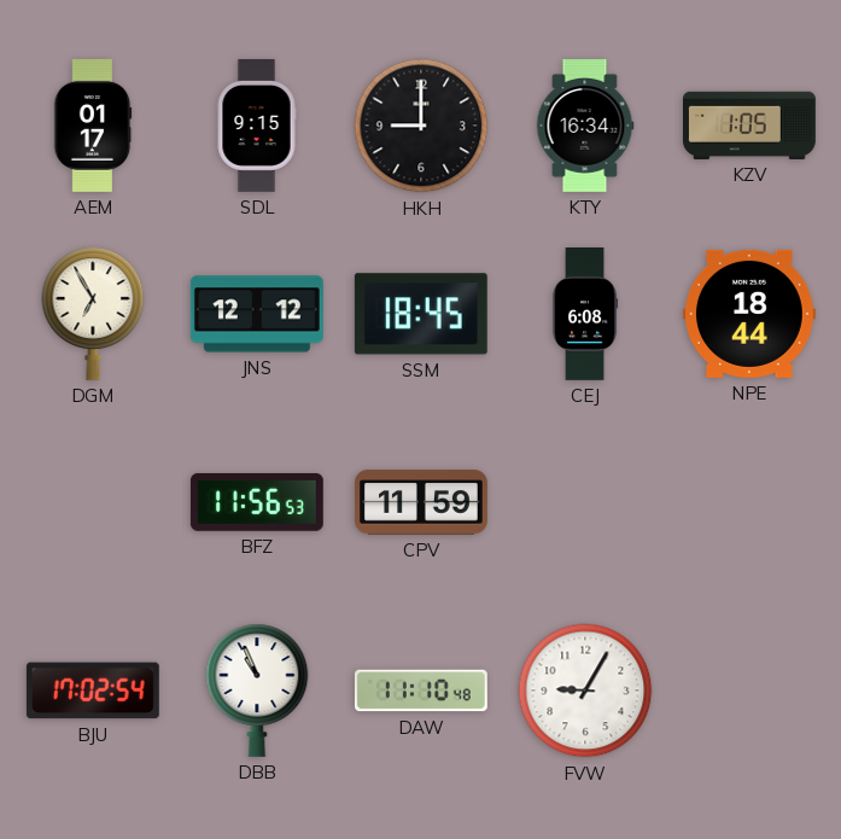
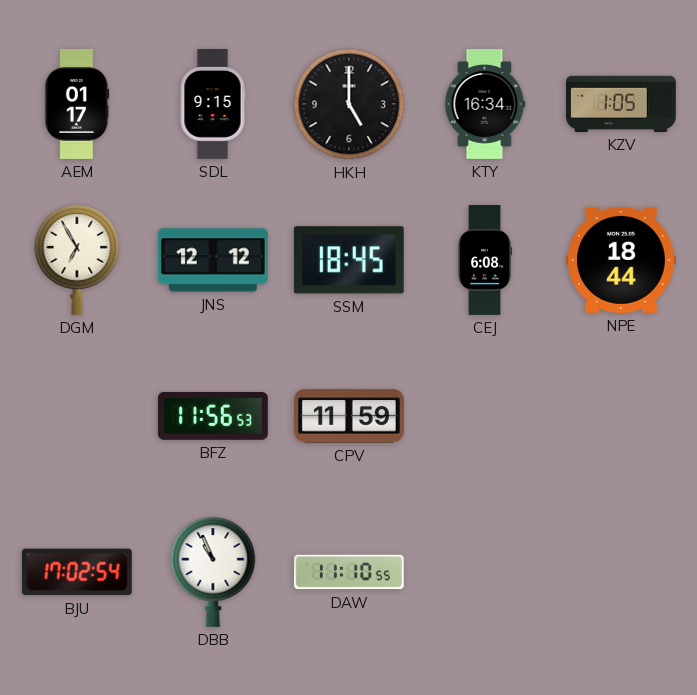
HKH: 9:00 -> 5:00 (349, 104)
DAW: 11:10:48 -> 11:10:55 (349, 572)
FVW: 9:05 -> none (585, 691)
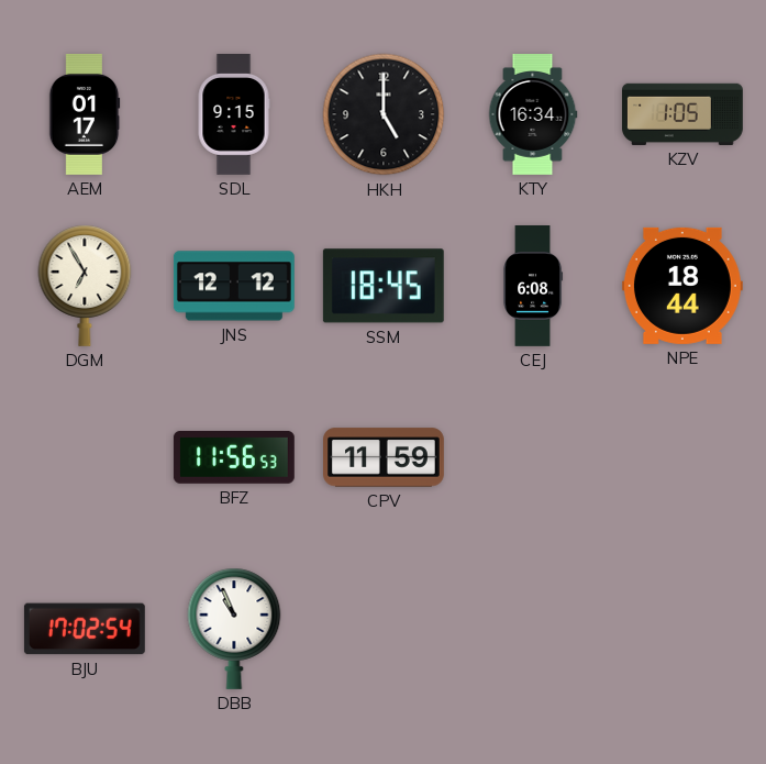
DAW: 11:10 -> none (349, 572)
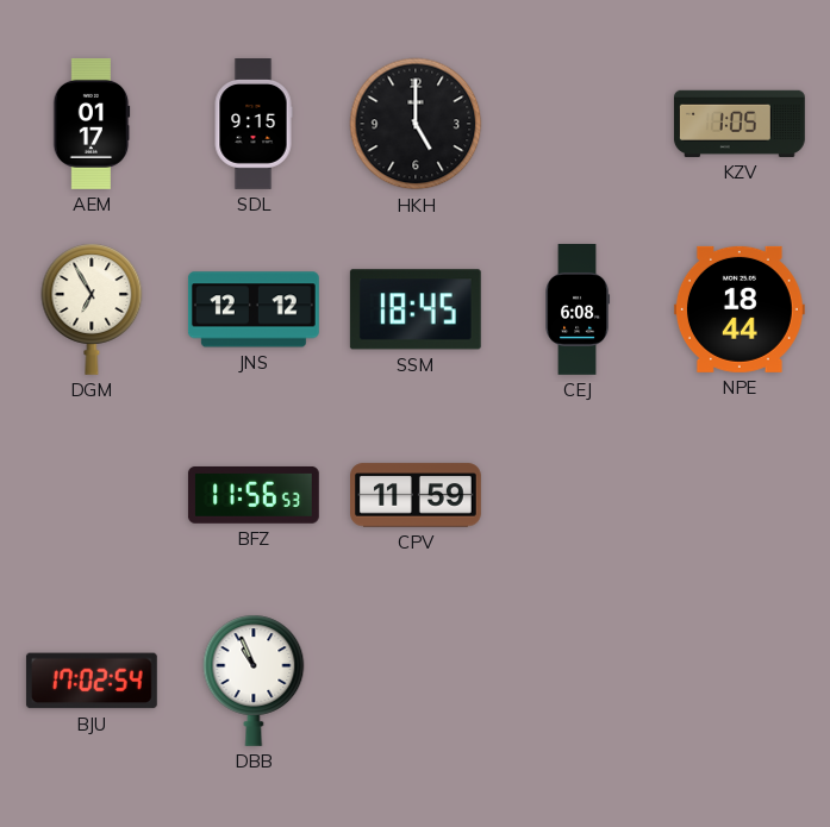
KTY: 16:34 -> none (533, 115)
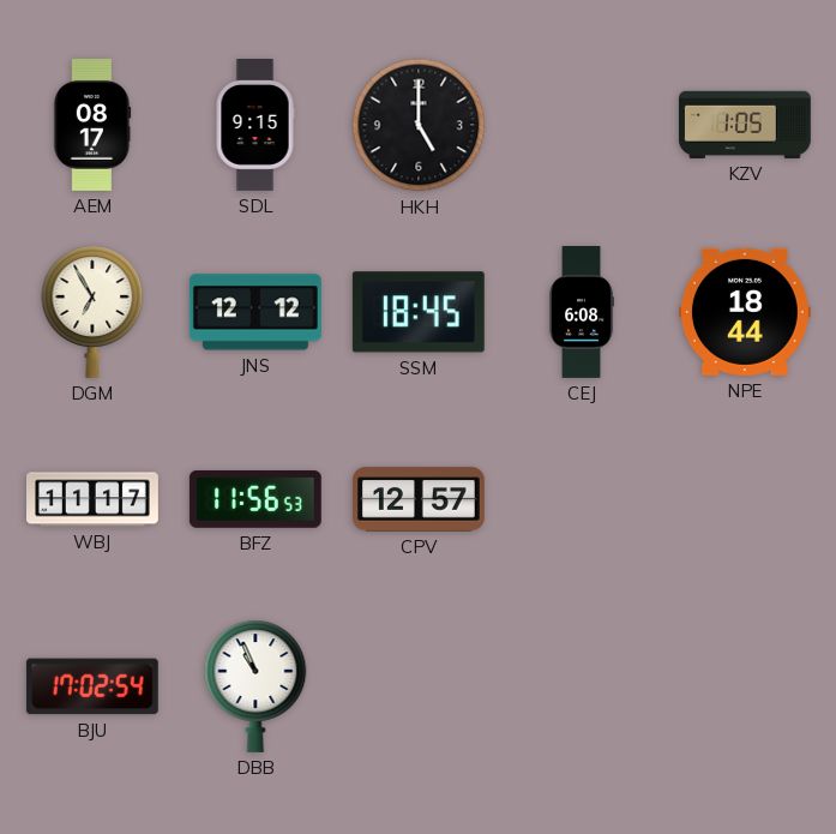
AEM: 01:17 -> 08:17 (92, 125)
WBJ: none -> 11:17 (94, 499)
CPV: 11:59 -> 12:57 (420, 499)
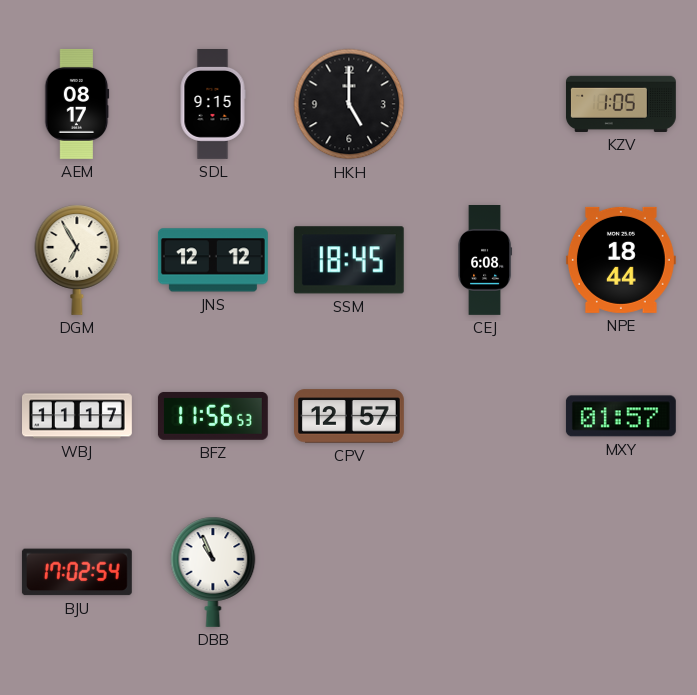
MXY: none -> 01:57 (621, 416)
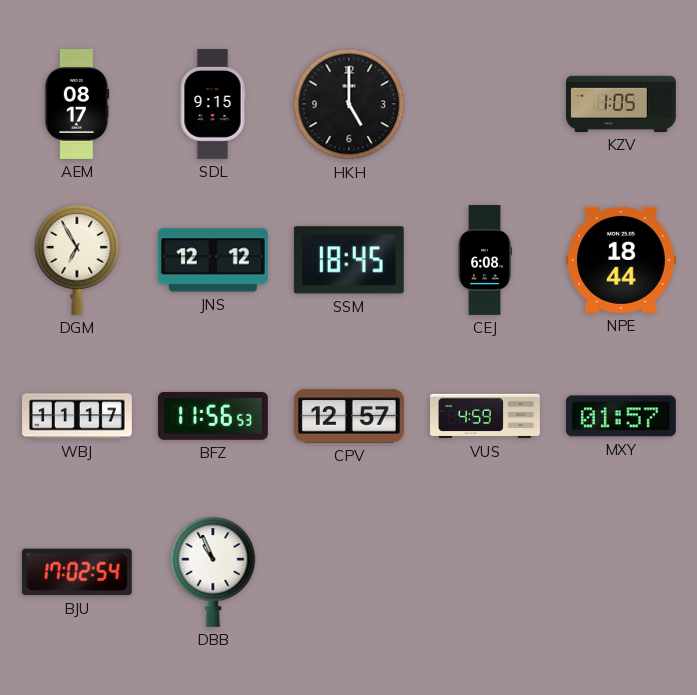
VUS: none -> 4:59 (486, 416)
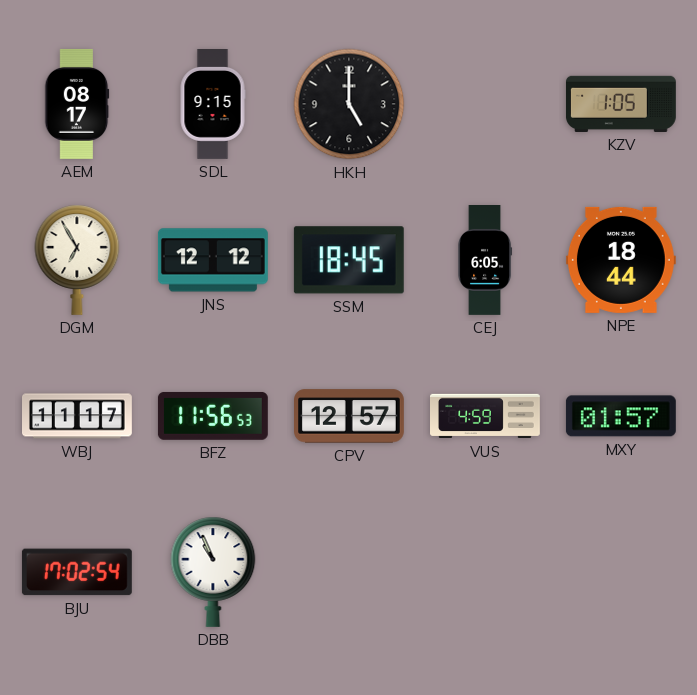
CEJ: 6:08 -> 6:05 (485, 261)
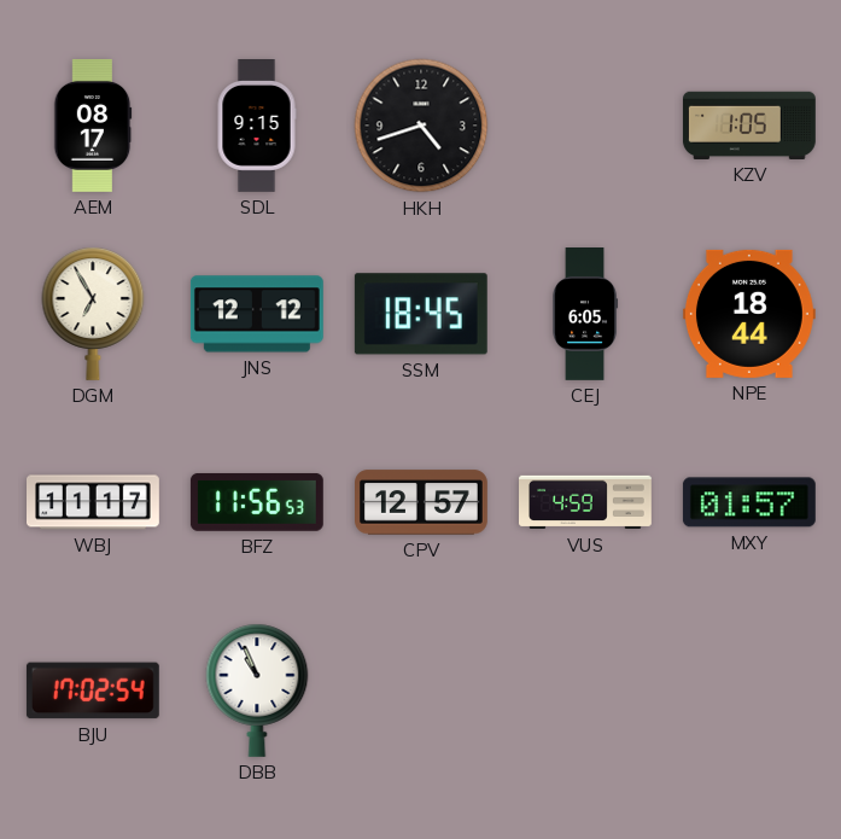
HKH: 5:00 -> 4:42 (421, 126)
